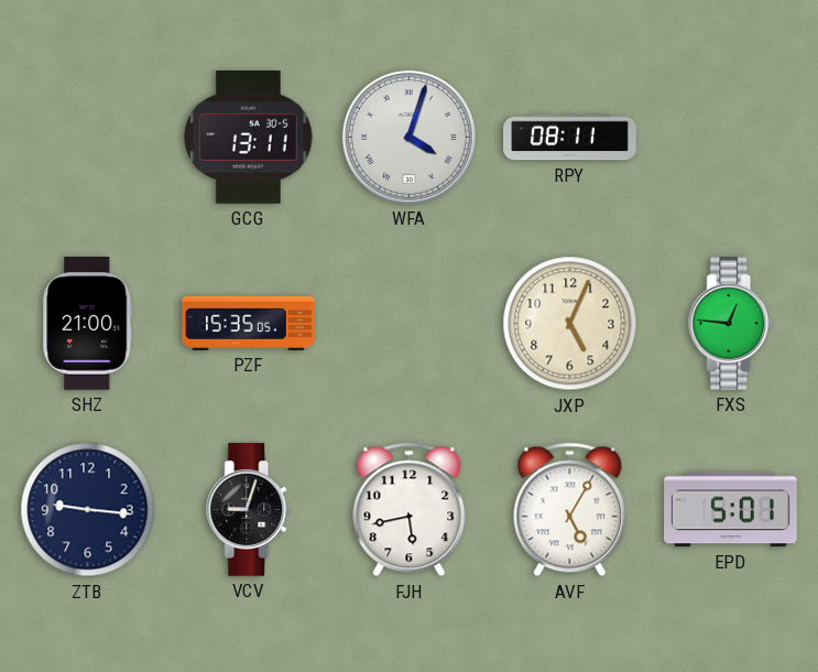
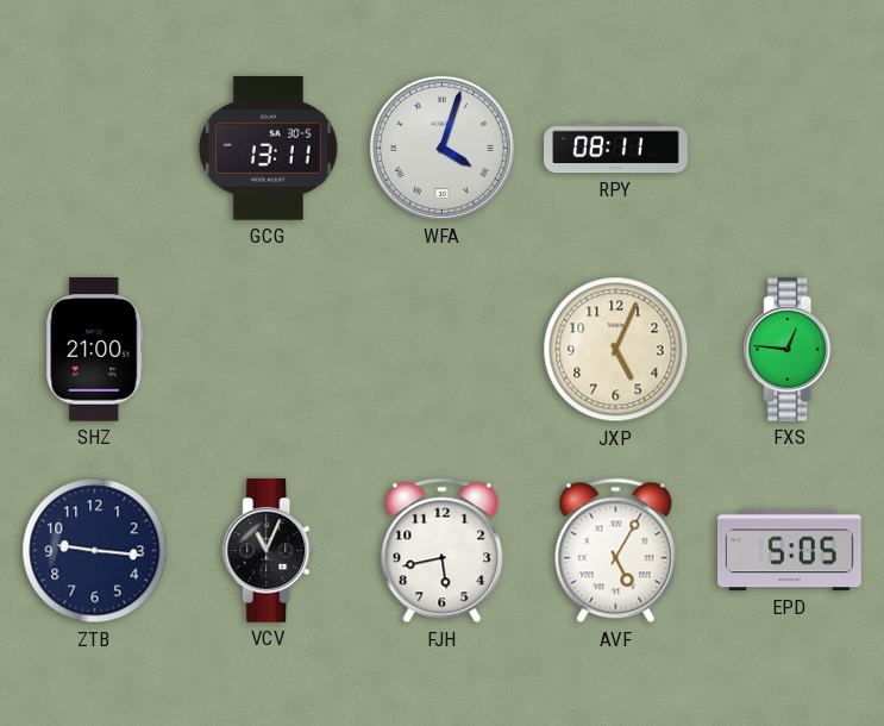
PZF: 15:35 -> none (249, 323)
VCV: 9:03 -> 11:04 (269, 551)
EPD: 5:01 -> 5:05 (790, 551)
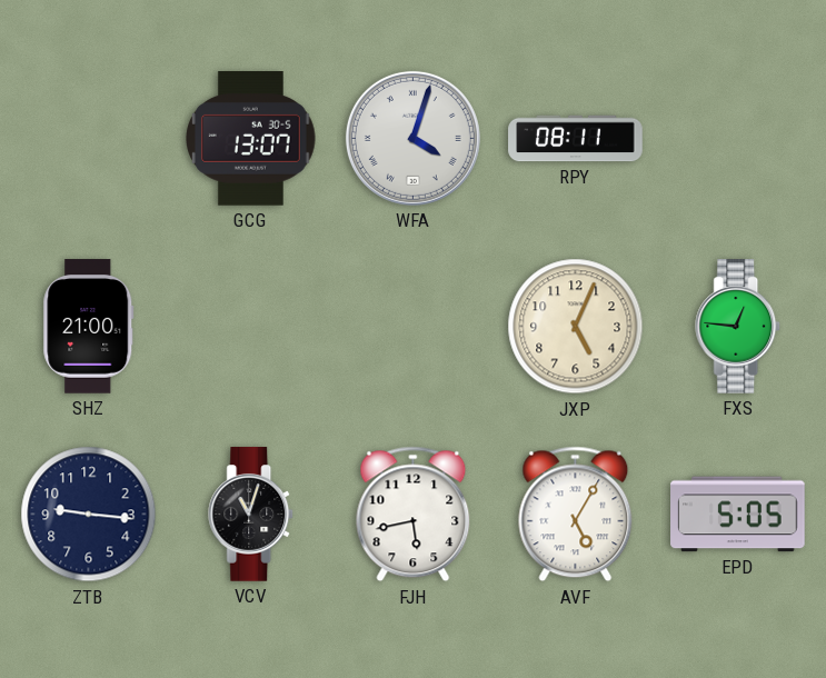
GCG: 13:11 -> 13:07 (251, 139)
VCV: 11:04 -> 11:03 (251, 515)
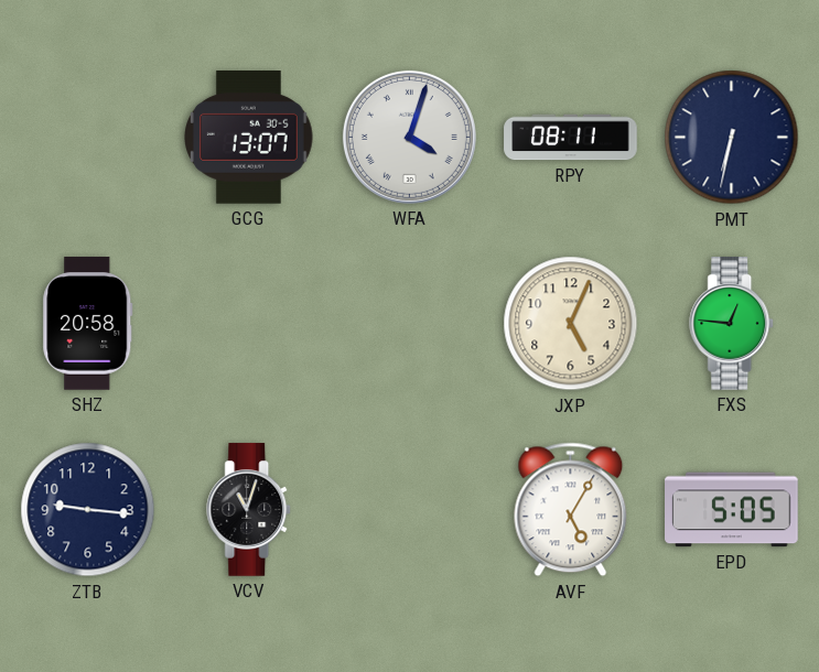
PMT: none -> 6:32 (732, 138)
SHZ: 21:00 -> 20:58 (88, 324)
FJH: 5:43 -> none (414, 515)
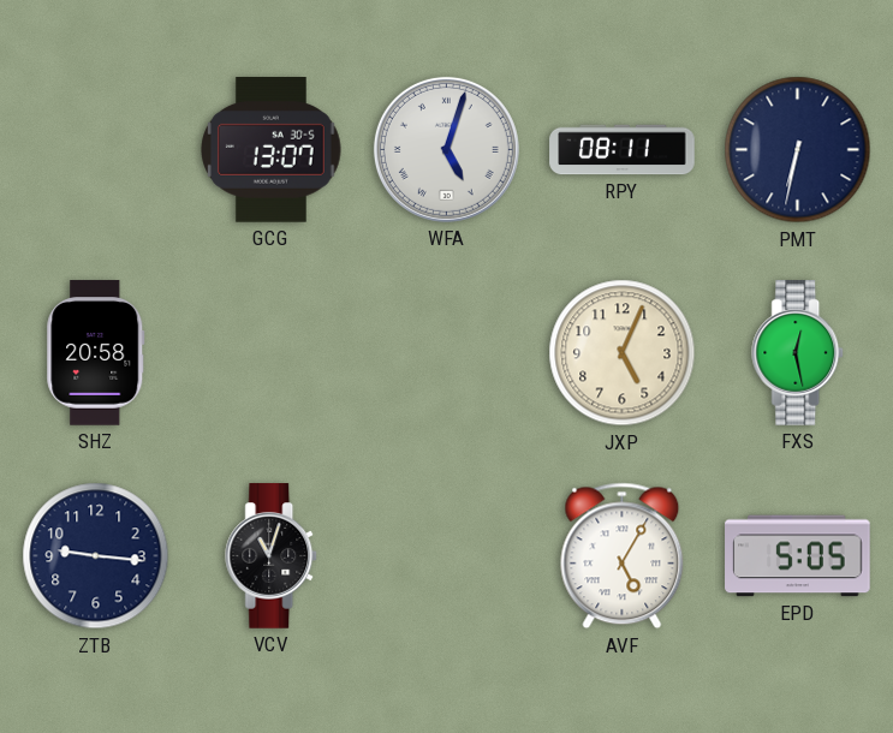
WFA: 4:03 -> 5:03 (446, 149)
FXS: 12:46 -> 12:28 (798, 353)
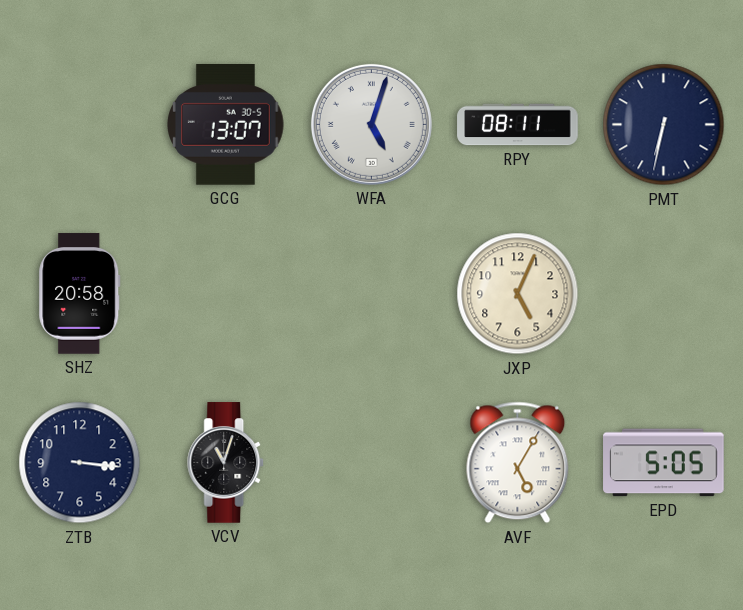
FXS: 12:28 -> none (798, 353)
ZTB: 9:16 -> 3:16 (80, 463)
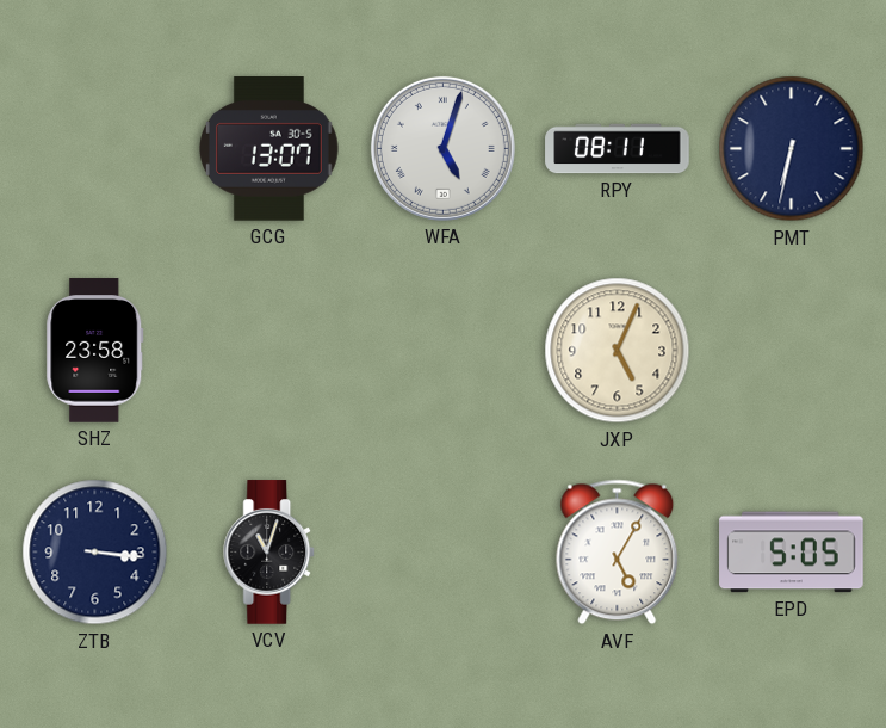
SHZ: 20:58 -> 23:58 (95, 351)
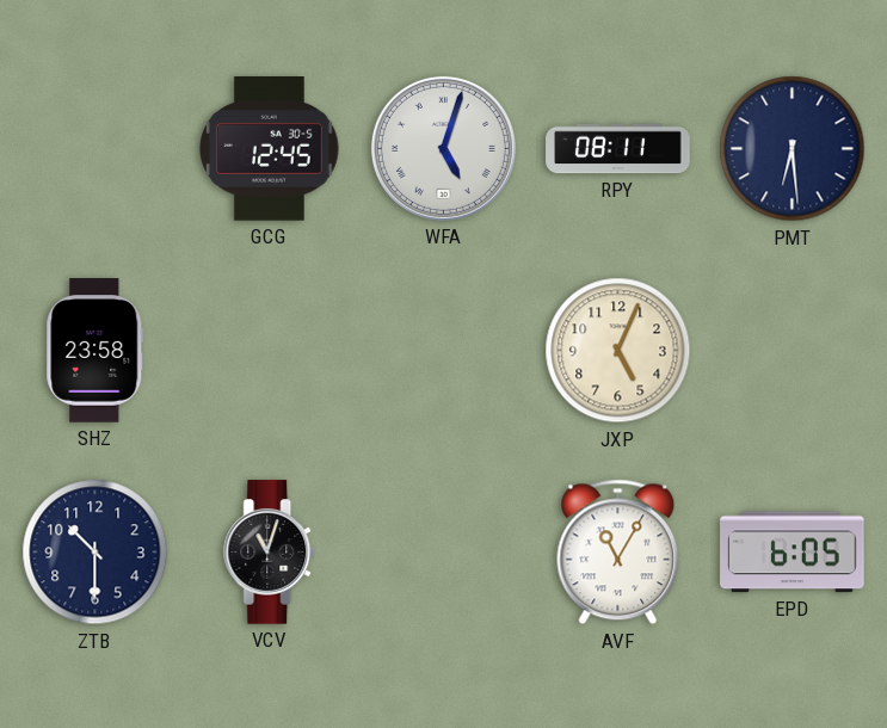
GCG: 13:07 -> 12:45 (270, 149)
PMT: 6:32 -> 6:29 (793, 149)
ZTB: 3:16 -> 10:30 (96, 553)
AVF: 5:05 -> 11:05 (618, 553)
EPD: 5:05 -> 6:05 (793, 553)
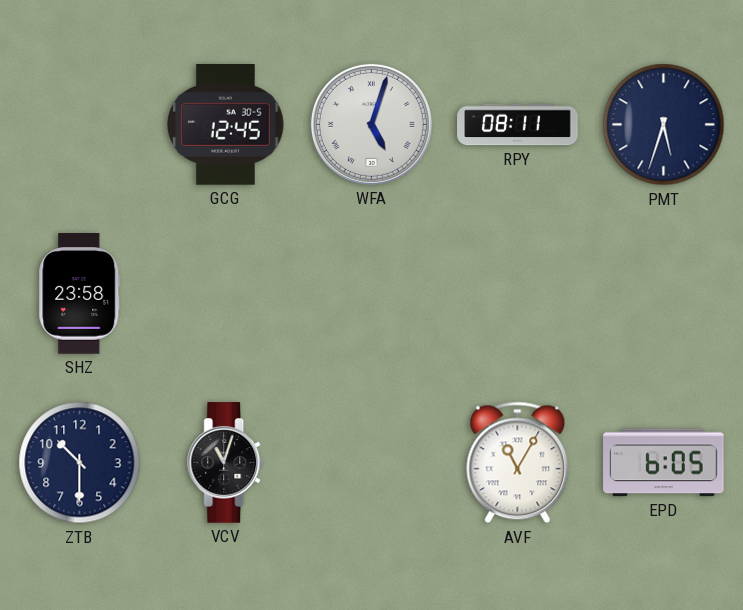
PMT: 6:29 -> 5:33 (664, 125)
JXP: 5:04 -> none (618, 351)
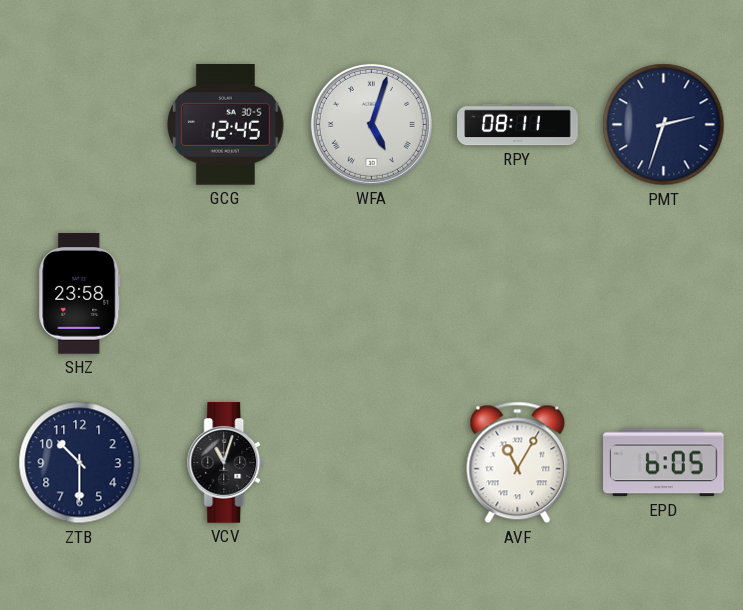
PMT: 5:33 -> 2:33 (664, 125)
